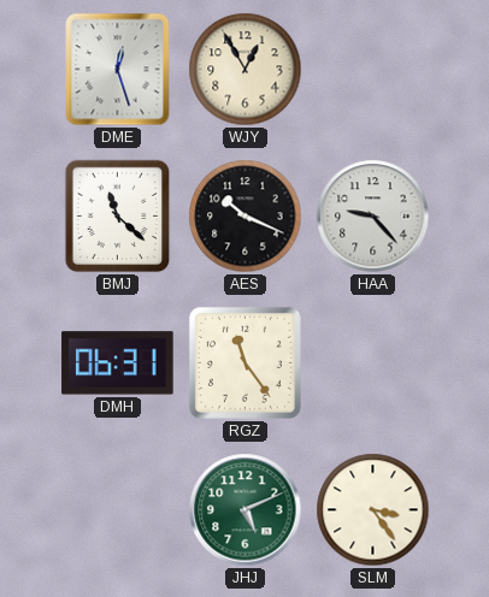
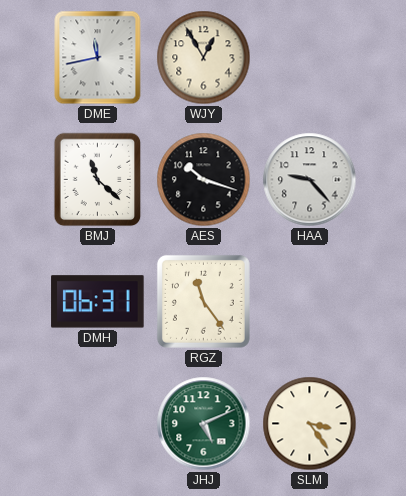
DME: 12:27 -> 11:43 (98, 58)
AES: 10:19 -> 10:18 (204, 180)
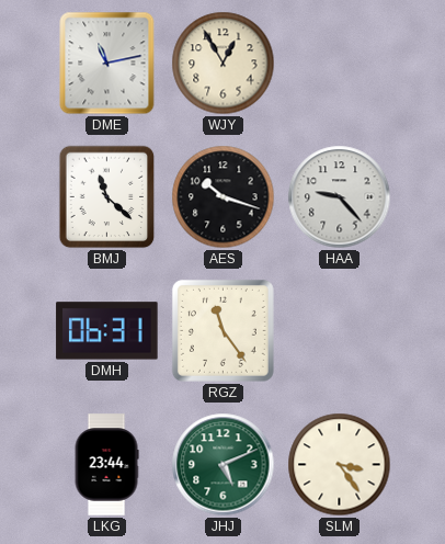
DME: 11:43 -> 11:13 (107, 64)
LKG: none -> 23:44 (106, 465)
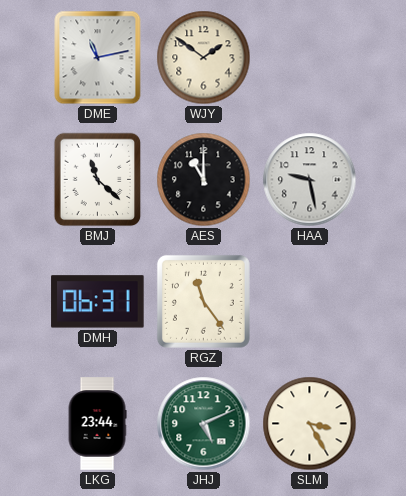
WJY: 12:55 -> 1:51 (204, 58)
AES: 10:18 -> 11:00 (204, 180)
HAA: 9:23 -> 9:28 (310, 180)
SLM: 3:24 -> 3:25 (310, 424)
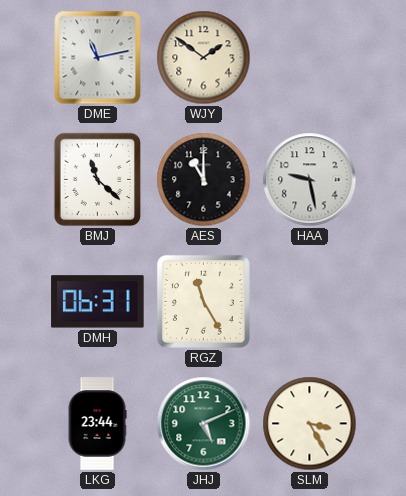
RGZ: 11:24 -> 11:25 (203, 301)
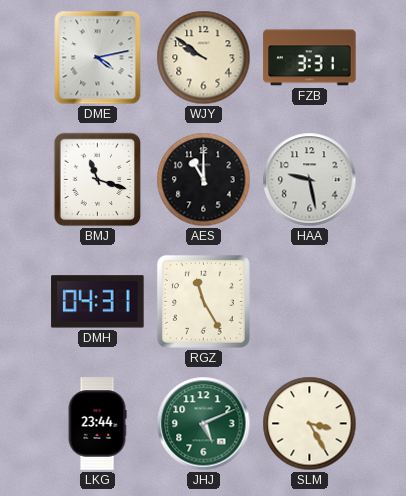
DME: 11:13 -> 4:13 (98, 58)
WJY: 1:51 -> 9:51 (204, 58)
FZB: none -> 3:31 (310, 58)
BMJ: 11:22 -> 11:18 (98, 180)
DMH: 06:31 -> 04:31 (98, 302)
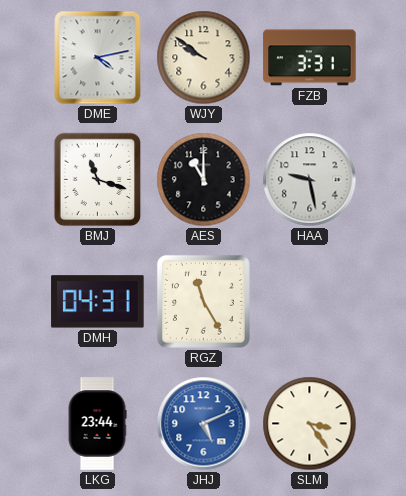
JHJ dial: green -> blue (204, 424)
SLM: 3:25 -> 3:24 (310, 424)
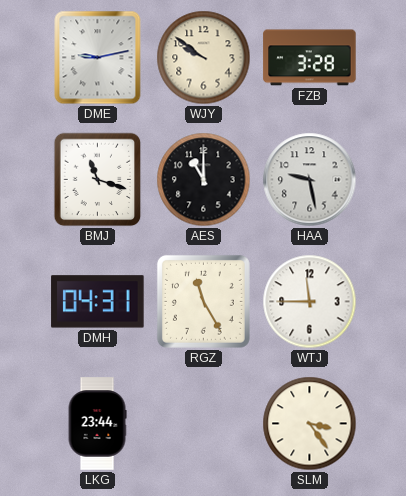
DME: 4:13 -> 9:13 (98, 58)
FZB: 3:31 -> 3:28 (310, 58)
WTJ: none -> 11:45 (310, 302)
JHJ: 5:11 -> none (204, 424)
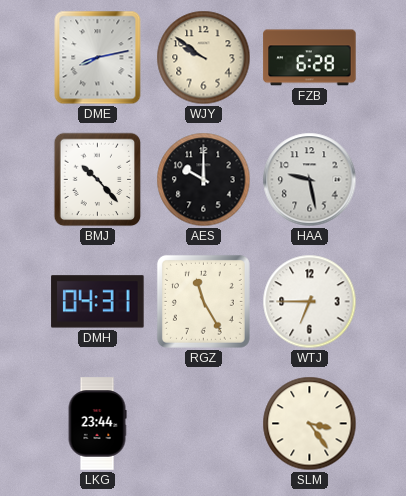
DME: 9:13 -> 8:13 (98, 58)
FZB: 3:28 -> 6:28 (310, 58)
BMJ: 11:18 -> 10:23 (98, 180)
AES: 11:00 -> 10:00 (204, 180)
WTJ: 11:45 -> 6:45 (310, 302)
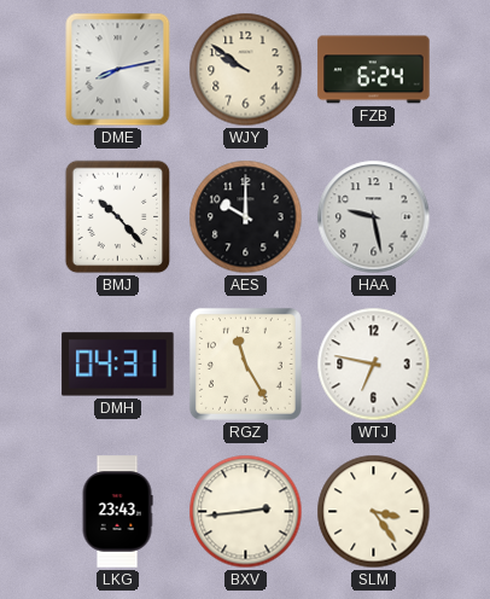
FZB: 6:28 -> 6:24 (374, 70)
WTJ: 6:45 -> 6:47 (374, 365)
LKG: 23:44 -> 23:43 (117, 512)
BXV: none -> 2:44 (246, 512)
